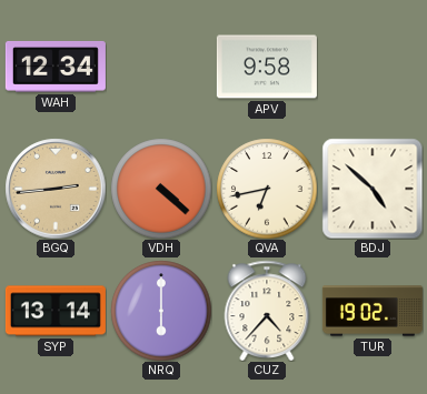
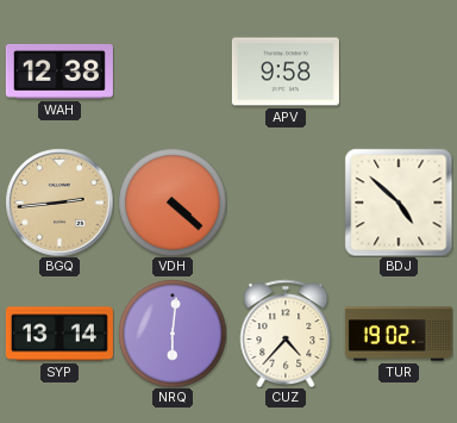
WAH: 12:34 -> 12:38 (60, 71)
QVA: 6:43 -> none (267, 189)
NRQ: 6:00 -> 6:01 (173, 334)
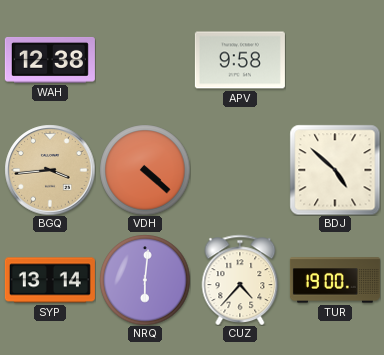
BGQ: 2:44 -> 3:44 (50, 170)
TUR: 19:02 -> 19:00 (335, 280)
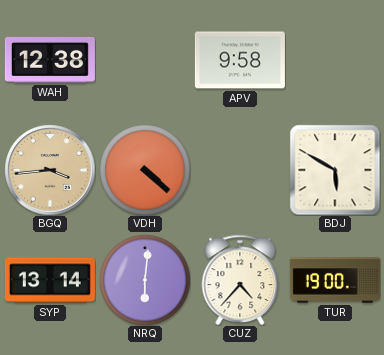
BDJ: 4:52 -> 5:50 (335, 170)
